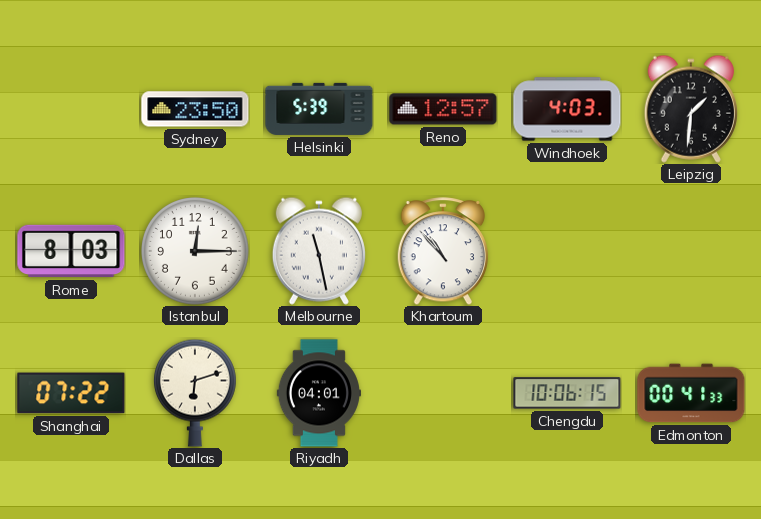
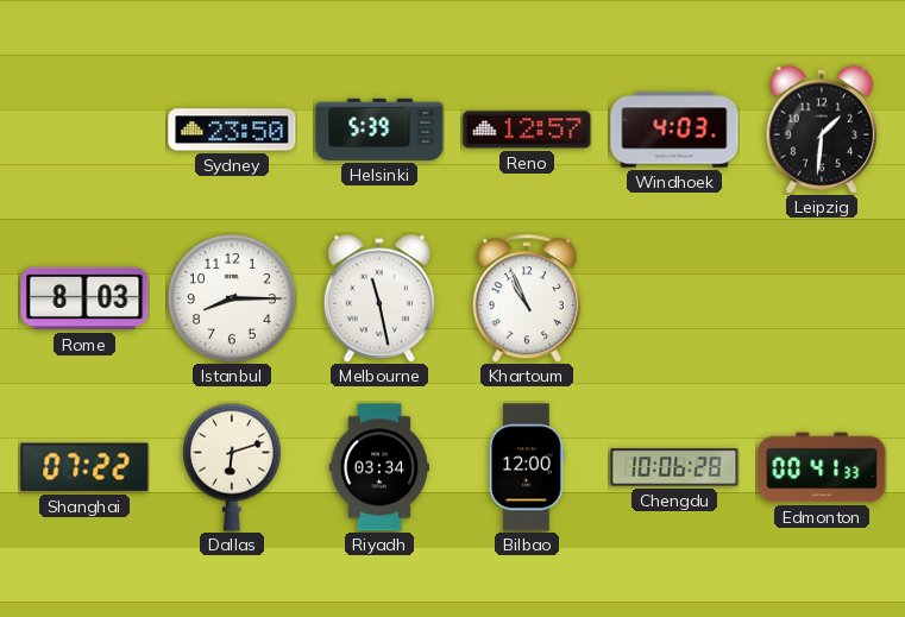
Istanbul: 12:15 -> 8:15 (233, 300)
Khartoum: 10:53 -> 10:56 (526, 298)
Riyadh: 04:01 -> 03:34 (379, 467)
Bilbao: none -> 12:00 (527, 467)
Chengdu: 10:06:15 -> 10:06:28 (674, 467)
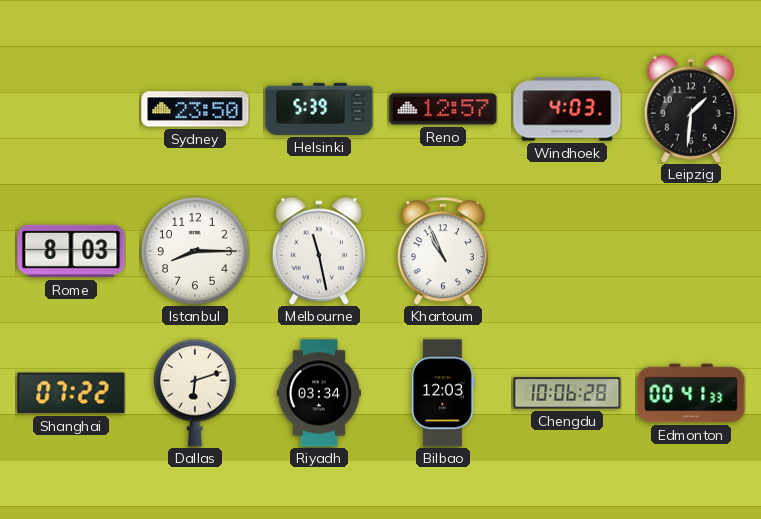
Bilbao: 12:00 -> 12:03 (443, 393)
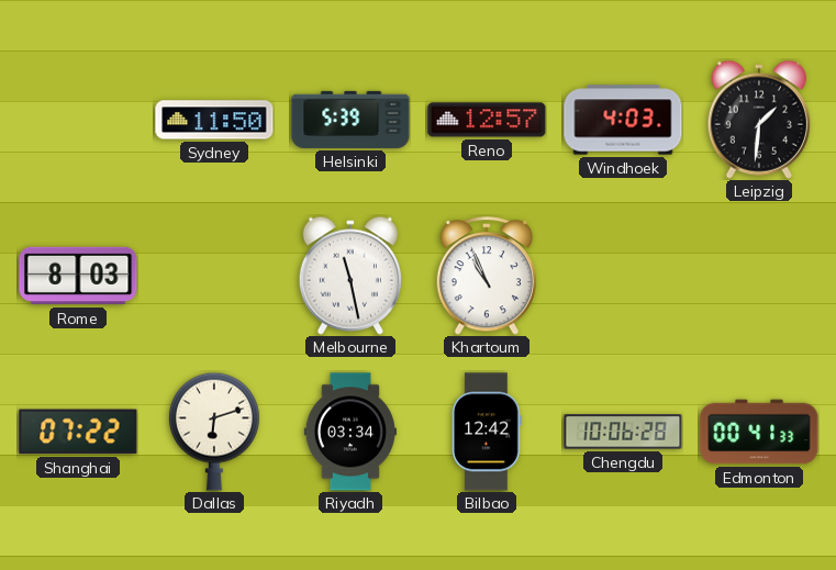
Sydney: 23:50 -> 11:50 (214, 120)
Istanbul: 8:15 -> none (196, 252)
Bilbao: 12:03 -> 12:42 (487, 432)
